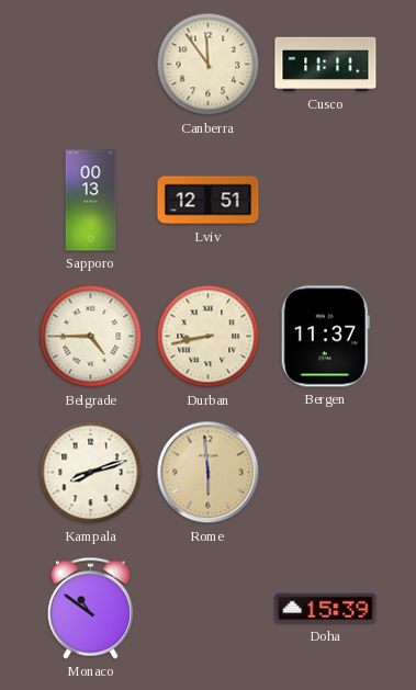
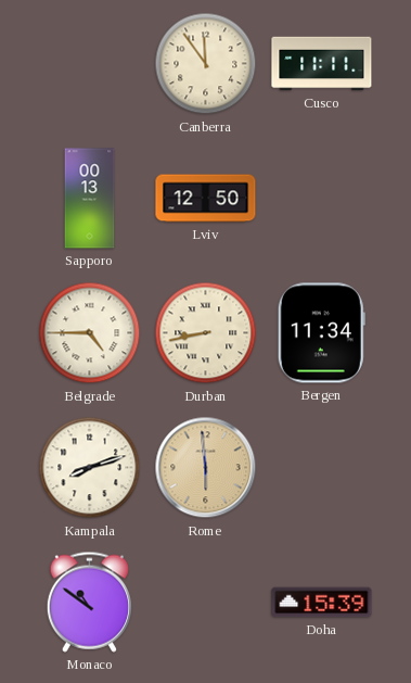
Lviv: 12:51 -> 12:50 (206, 199)
Bergen: 11:37 -> 11:34 (321, 333)
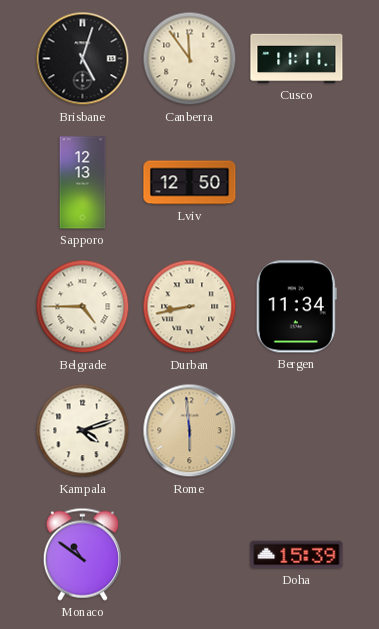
Brisbane: none -> 5:03 (83, 59)
Sapporo: 00:13 -> 12:13 (83, 183)
Kampala: 8:12 -> 4:12 (83, 431)
